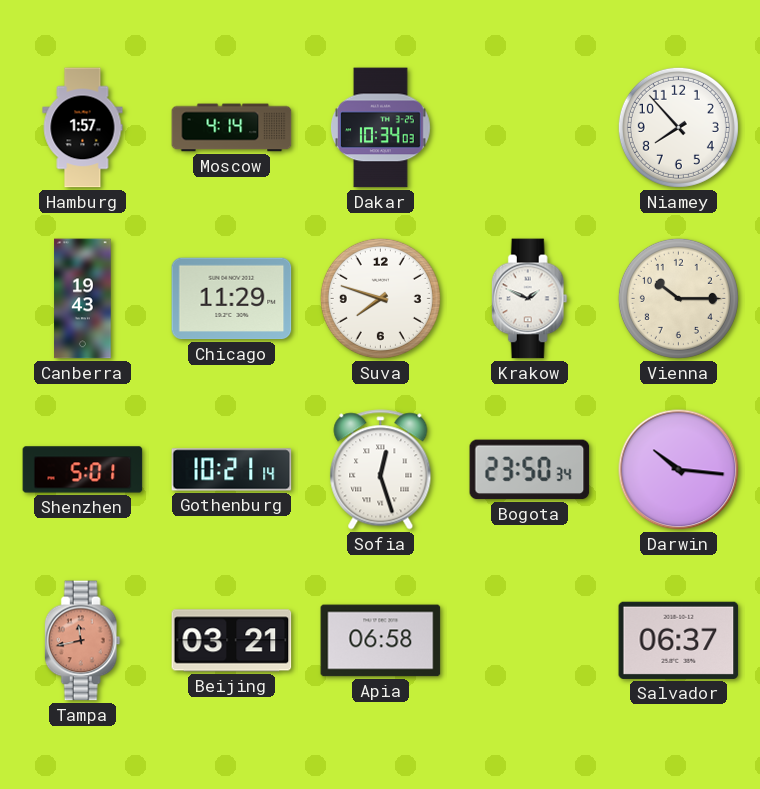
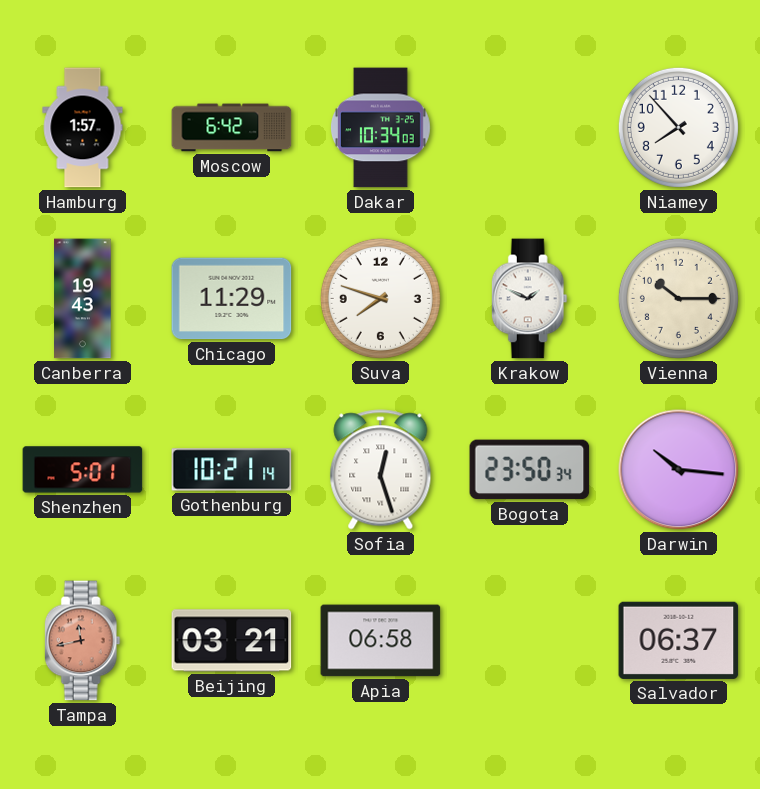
Moscow: 4:14 -> 6:42 (232, 128)
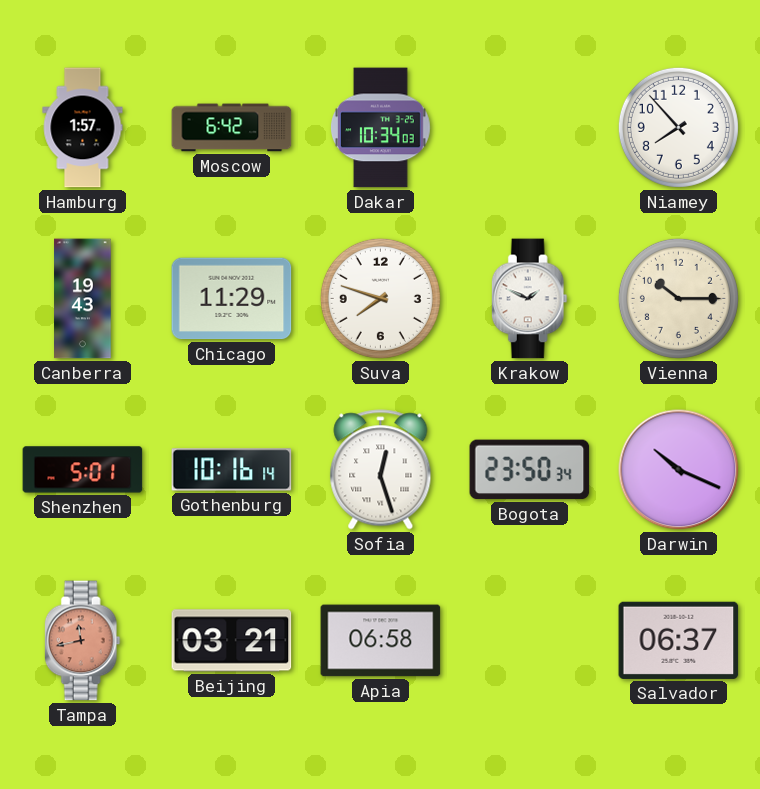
Gothenburg: 10:21 -> 10:16 (232, 470)
Darwin: 10:16 -> 10:19 (679, 470)
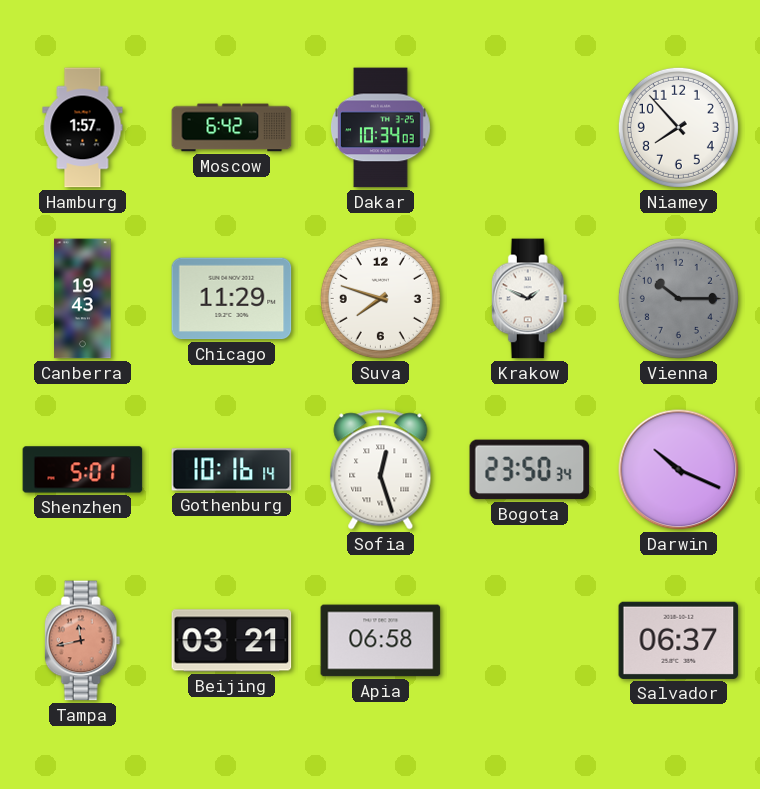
Vienna dial: cream -> grey (678, 298)
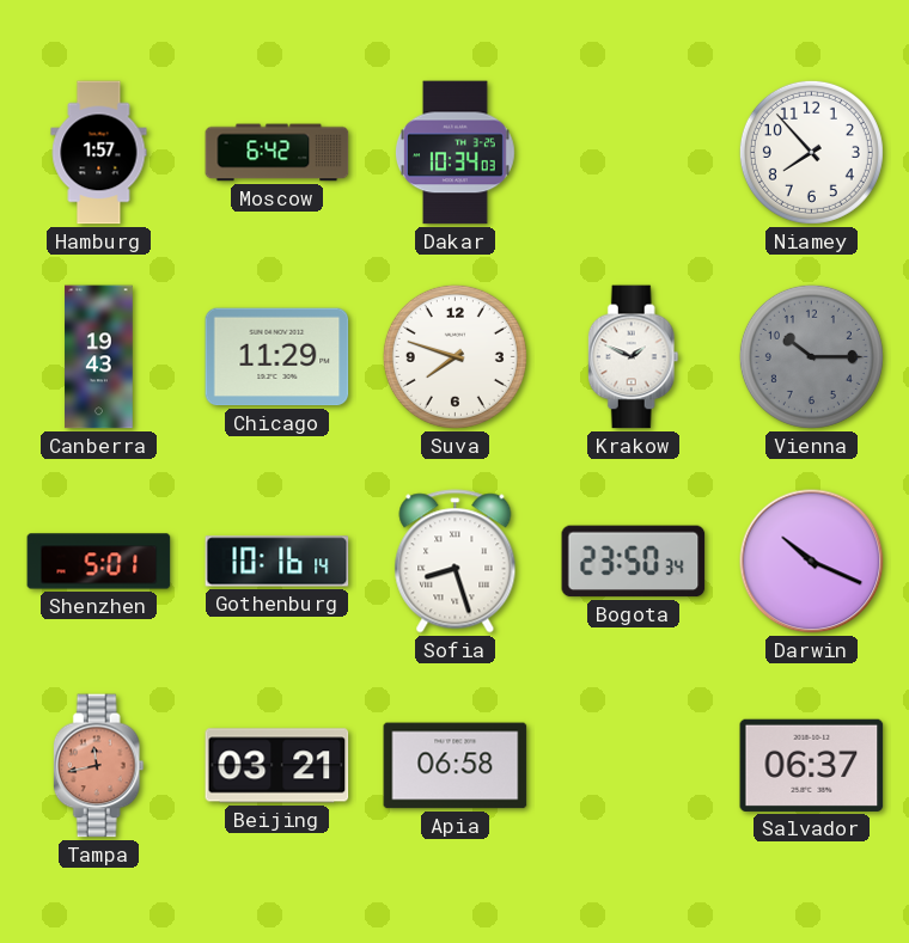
Sofia: 12:27 -> 8:27 (456, 562)
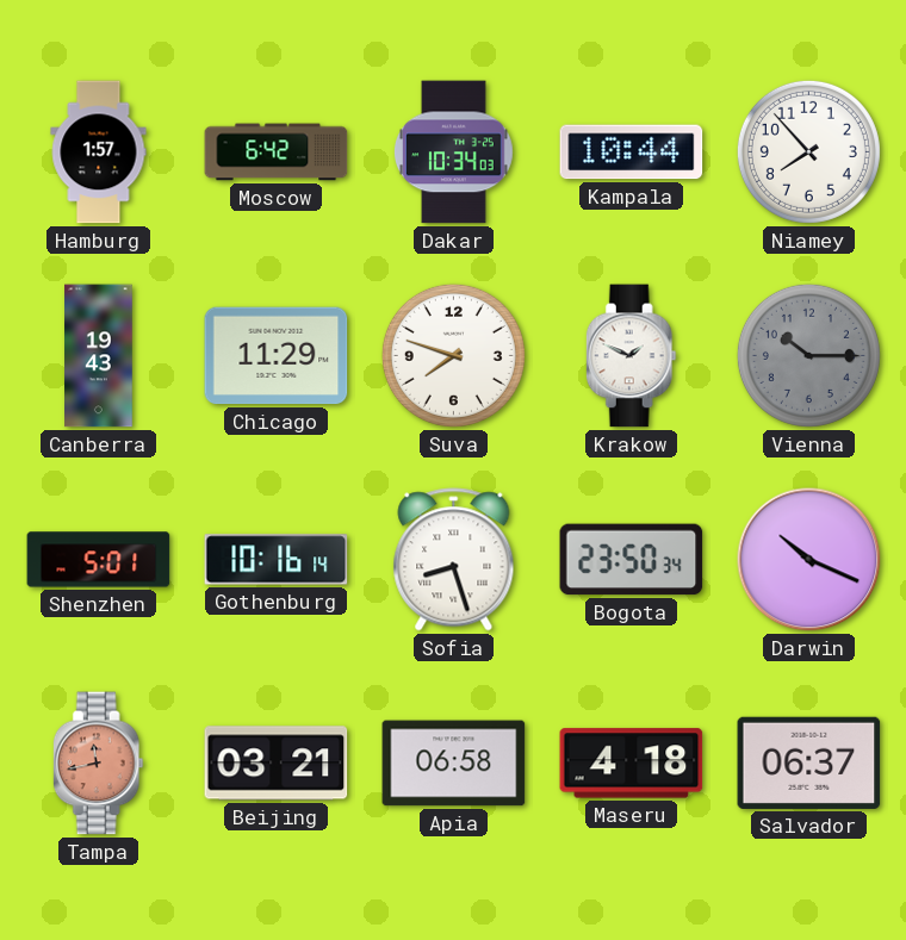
Kampala: none -> 10:44 (632, 152)
Maseru: none -> 4:18 (632, 764)
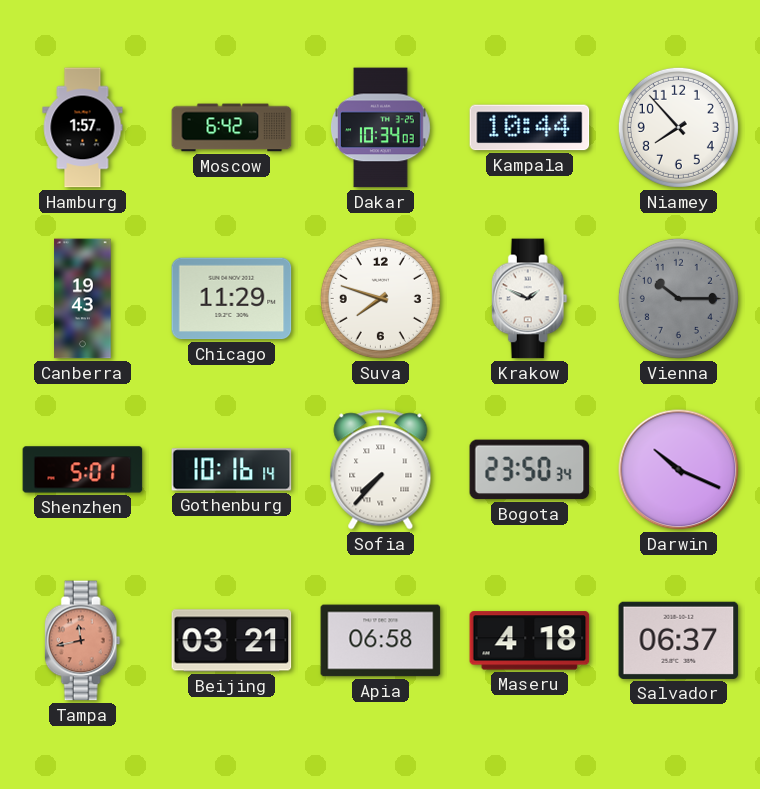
Sofia: 8:27 -> 7:37 (381, 470)
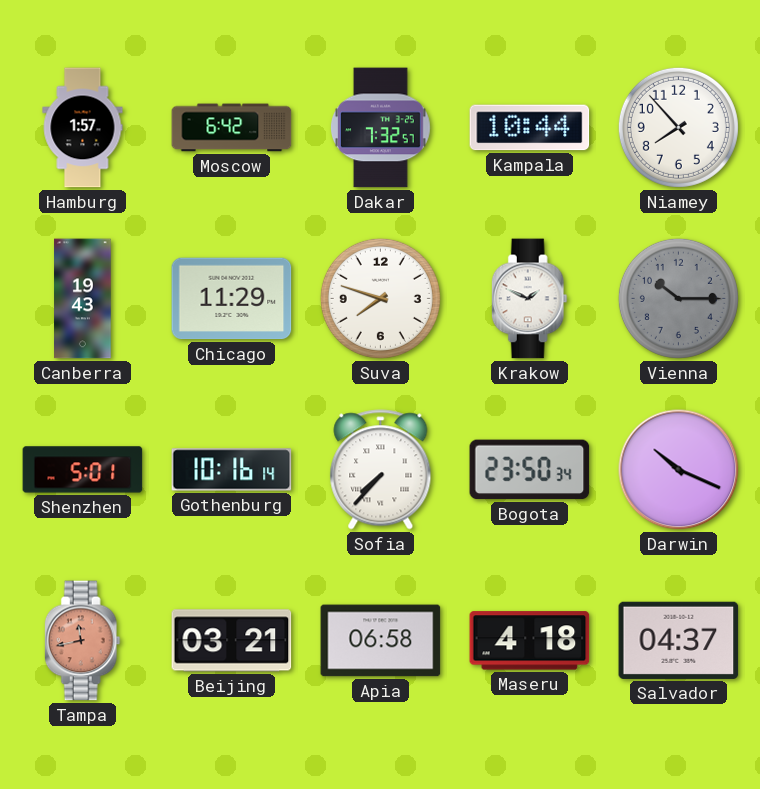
Dakar: 10:34 -> 7:32 (380, 128)
Salvador: 06:37 -> 04:37 (679, 640)
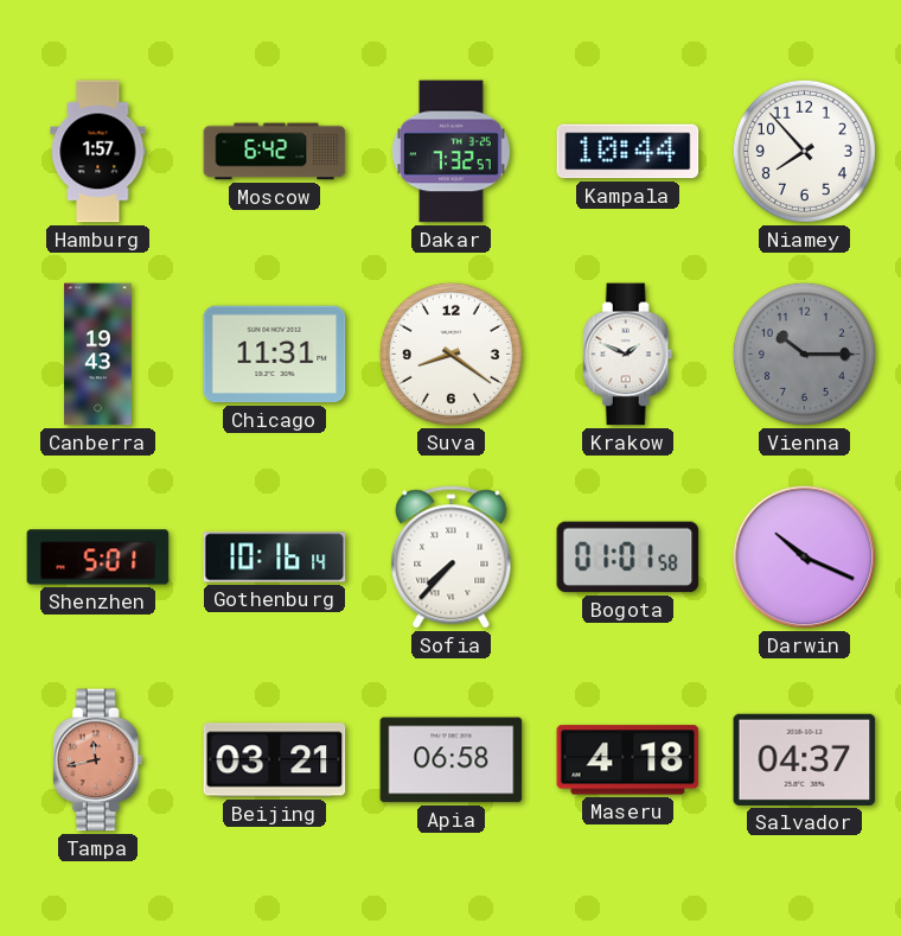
Chicago: 11:29 -> 11:31 (275, 355)
Suva: 7:48 -> 8:21 (451, 354)
Bogota: 23:50 -> 01:01 (628, 558)
